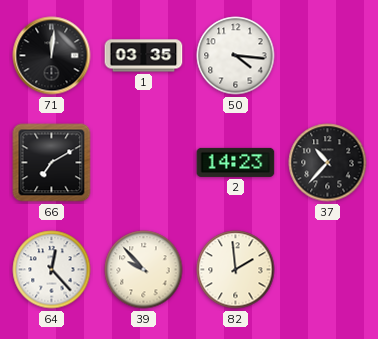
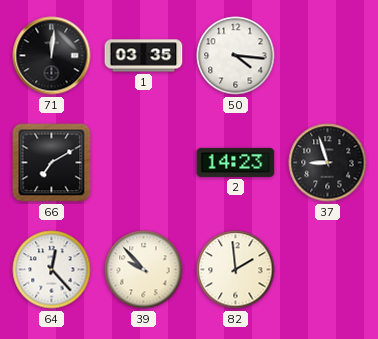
37: 10:37 -> 8:57 (328, 163)
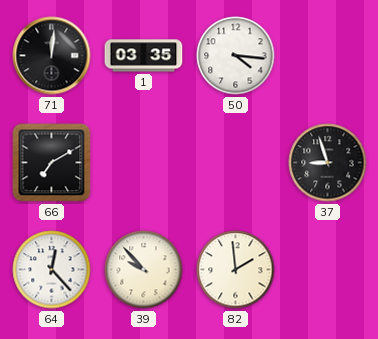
2: 14:23 -> none (236, 162)
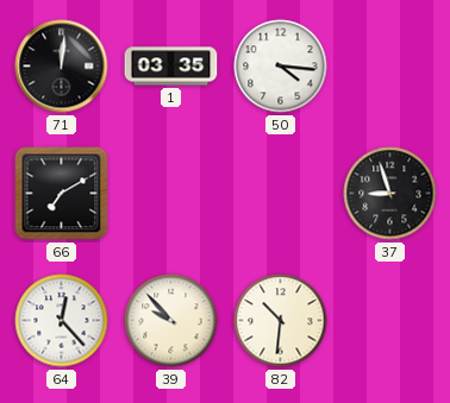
82: 1:59 -> 10:31 (281, 321)
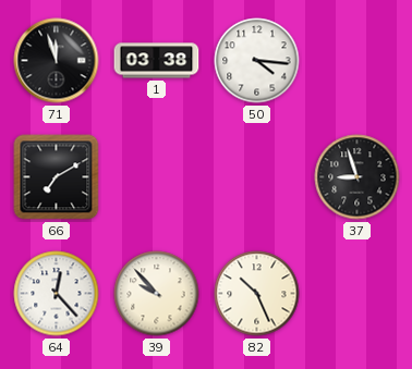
71: 12:01 -> 11:57 (57, 61)
1: 03:35 -> 03:38 (157, 61)
82: 10:31 -> 10:26 (257, 294)
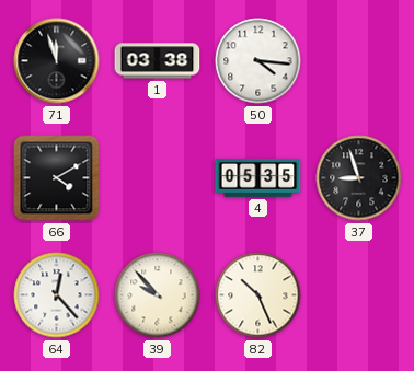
66: 7:10 -> 4:10 (57, 178)
4: none -> 05:35 (258, 177)
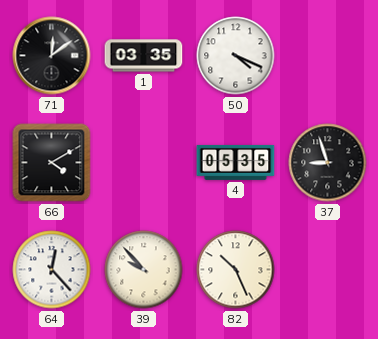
71: 11:57 -> 12:09 (52, 56)
1: 03:38 -> 03:35 (144, 56)
50: 4:16 -> 4:19 (236, 56)
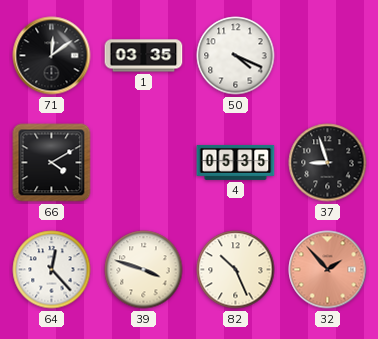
39: 9:53 -> 3:48 (144, 270)
32: none -> 1:53 (328, 270)
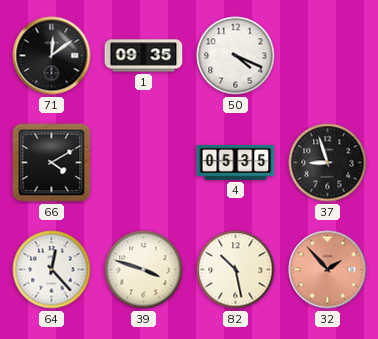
1: 03:35 -> 09:35 (144, 56)
82: 10:26 -> 10:28 (236, 270)
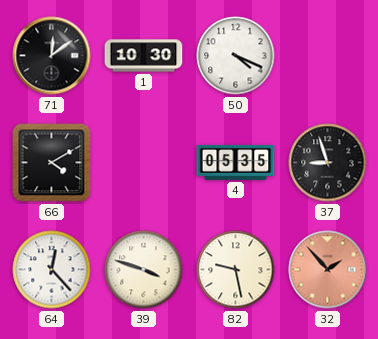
1: 09:35 -> 10:30 (144, 56)
82: 10:28 -> 9:28 (236, 270)
